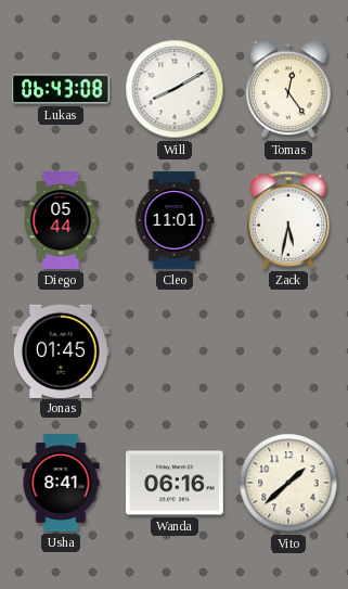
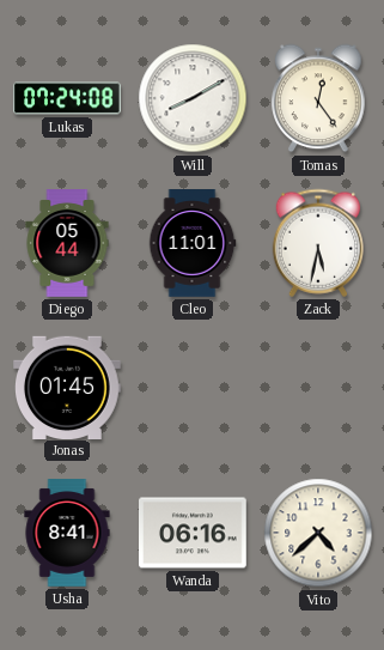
Lukas: 06:43 -> 07:24 (67, 98)
Vito: 1:38 -> 4:38 (318, 533)
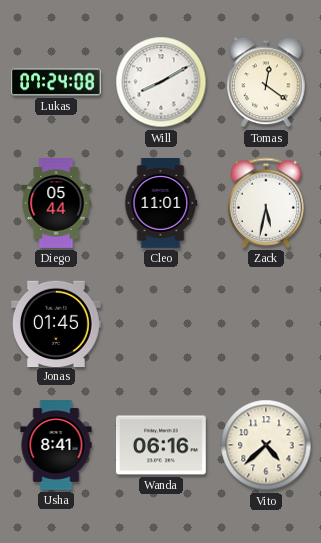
Tomas: 12:24 -> 12:21 (266, 82)
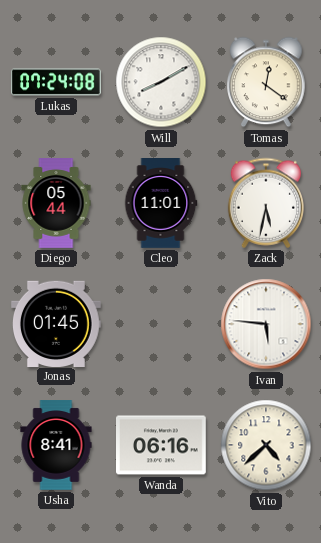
Ivan: none -> 5:46 (266, 324)
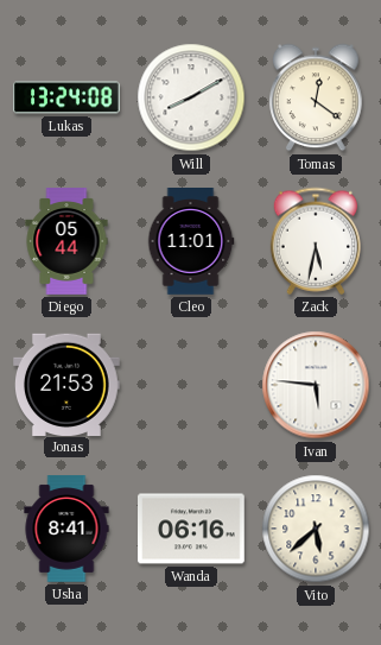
Lukas: 07:24 -> 13:24 (66, 97)
Jonas: 01:45 -> 21:53 (68, 384)
Vito: 4:38 -> 5:38 (316, 529)
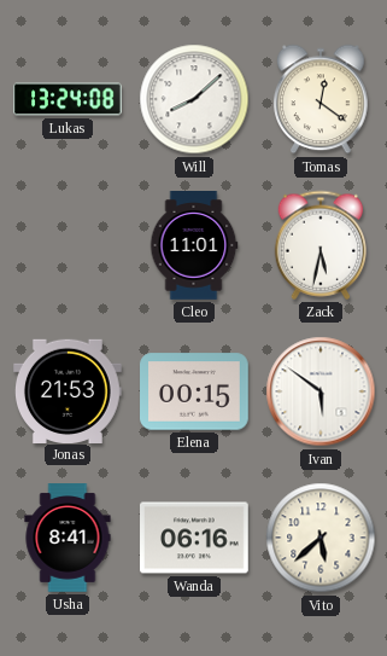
Will: 8:10 -> 8:08 (194, 99)
Diego: 05:44 -> none (66, 241)
Elena: none -> 00:15 (195, 391)
Ivan: 5:46 -> 5:51 (321, 391)
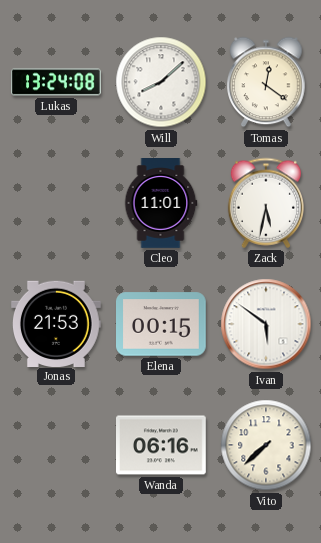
Usha: 8:41 -> none (68, 538)
Vito: 5:38 -> 7:38 (266, 445)
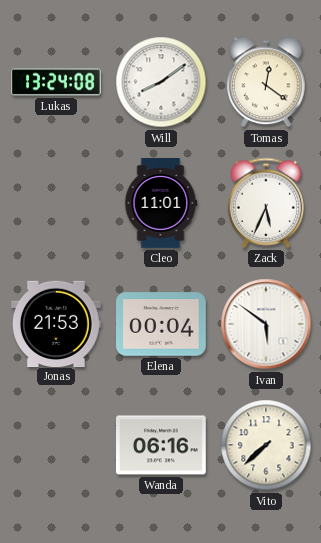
Will: 8:08 -> 8:09 (161, 82)
Zack: 5:32 -> 5:34 (265, 203)
Elena: 00:15 -> 00:04 (162, 324)
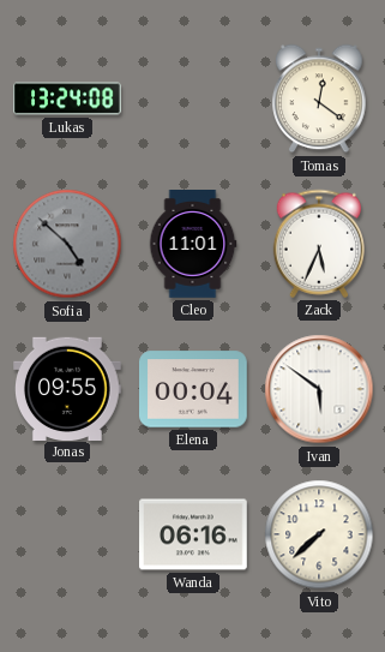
Will: 8:09 -> none (161, 82)
Sofia: none -> 4:52 (67, 244)
Jonas: 21:53 -> 09:55 (68, 388)
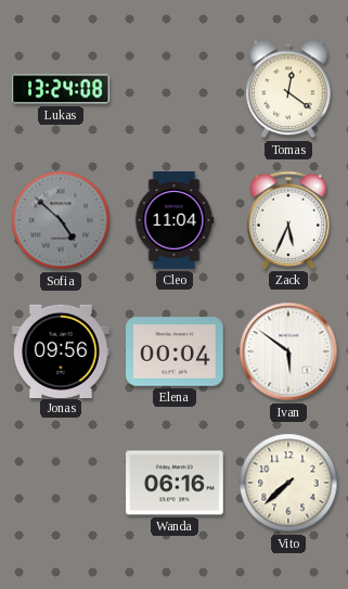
Cleo: 11:01 -> 11:04 (175, 221)
Jonas: 09:55 -> 09:56 (62, 350)
